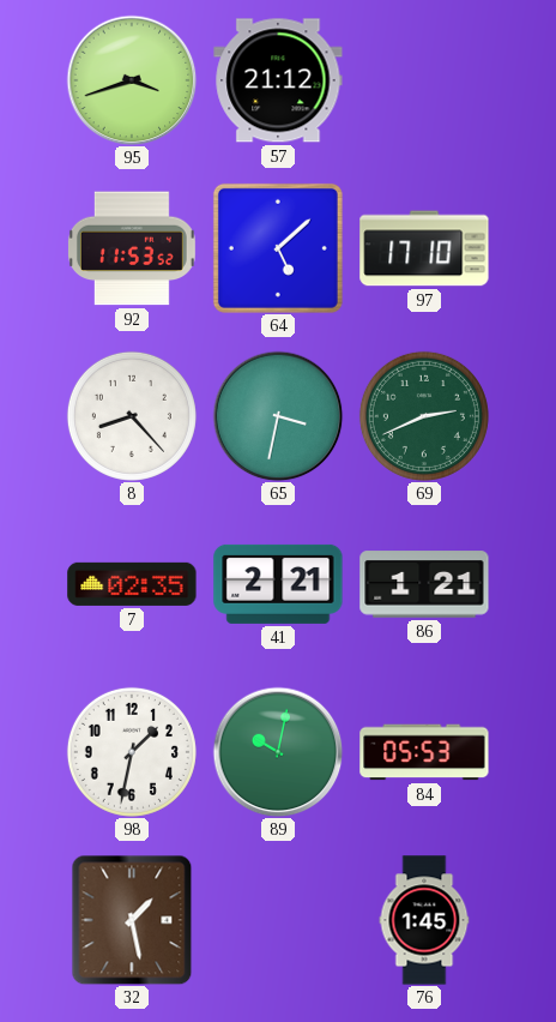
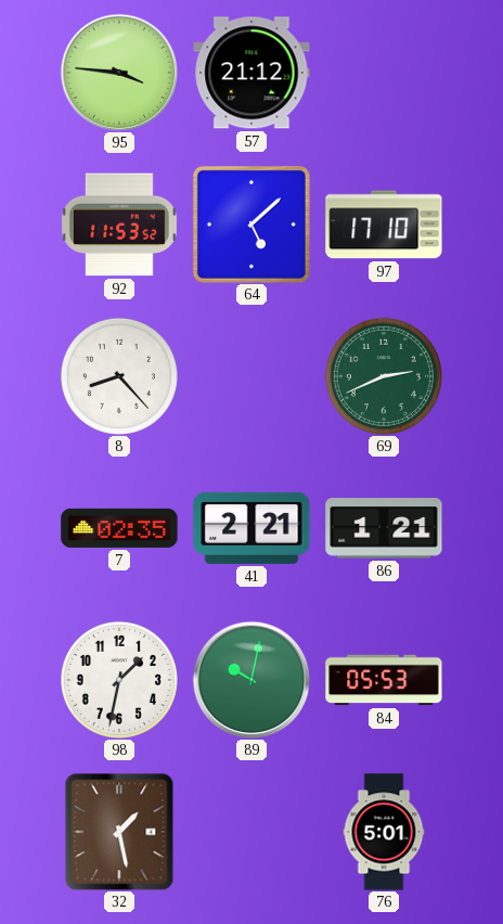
95: 3:42 -> 3:46 (119, 73)
65: 3:32 -> none (278, 416)
76: 1:45 -> 5:01 (384, 832)
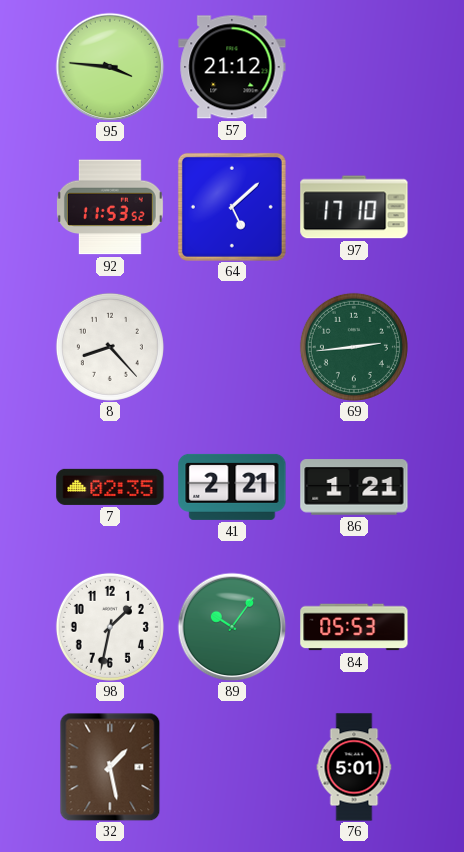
69: 2:41 -> 2:44 (354, 347)
89: 10:02 -> 10:06 (232, 627)
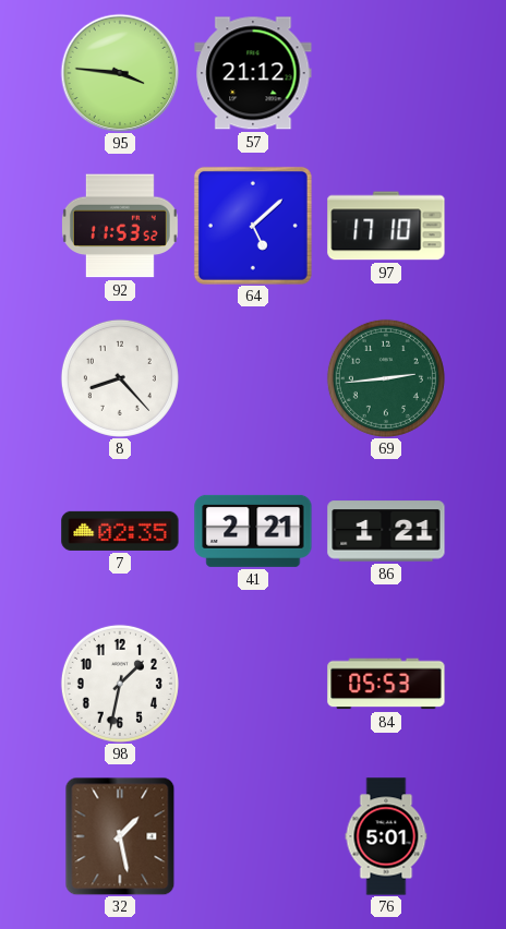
89: 10:06 -> none (232, 627)
